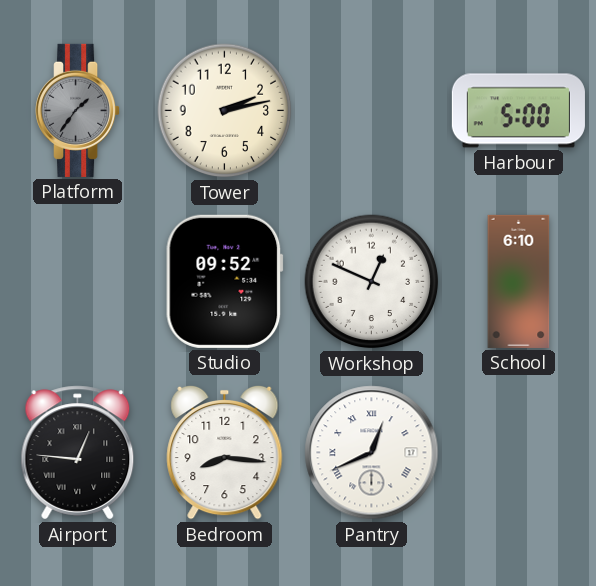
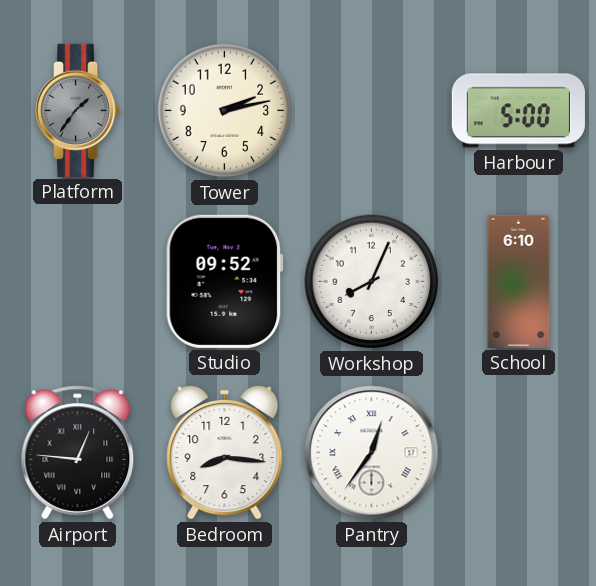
Workshop: 12:49 -> 8:04 (372, 282)
Pantry: 12:41 -> 12:36 (372, 453)
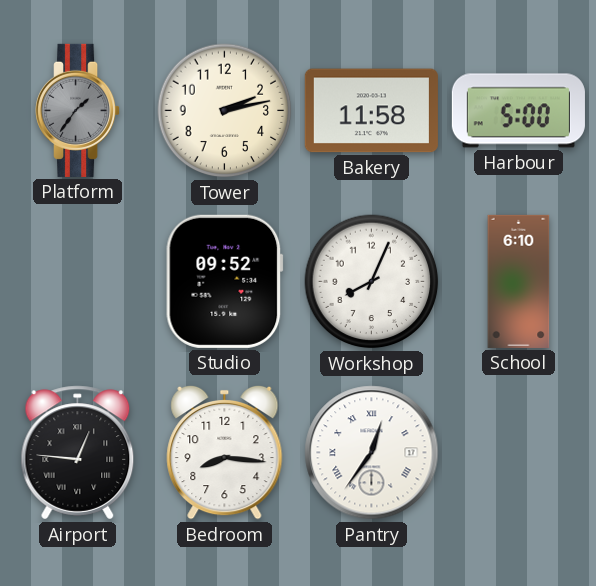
Bakery: none -> 11:58 (371, 111)
